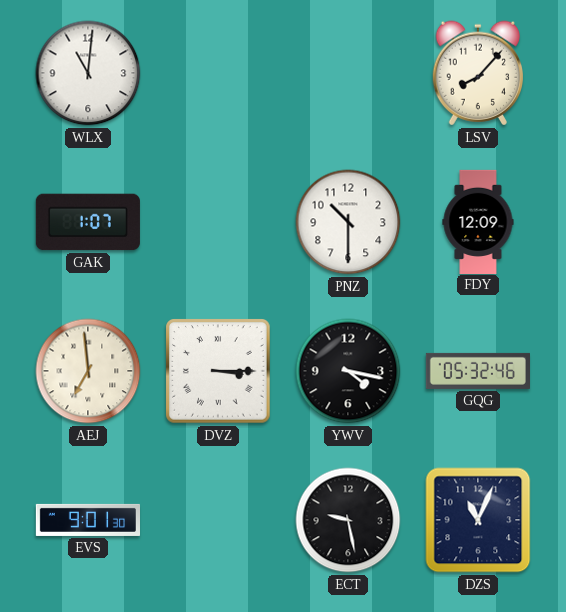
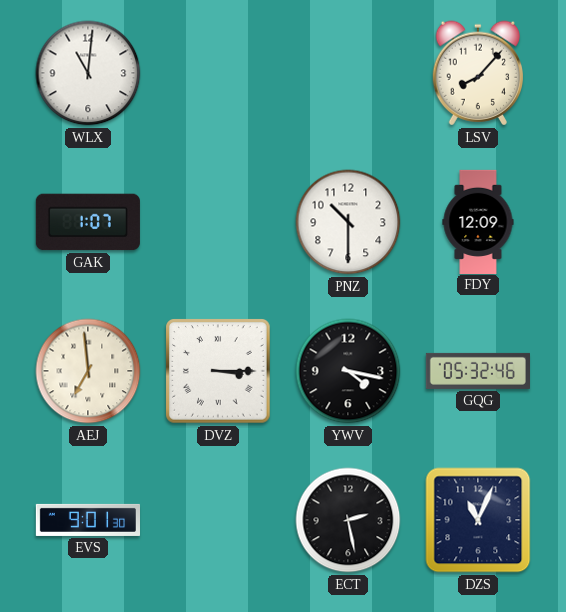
ECT: 9:28 -> 2:28 (348, 520)
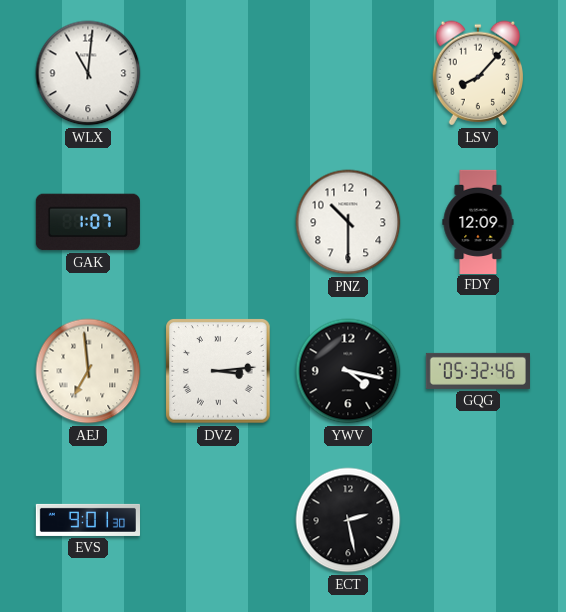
DVZ: 3:15 -> 3:14 (218, 371)
DZS: 11:04 -> none (478, 520)
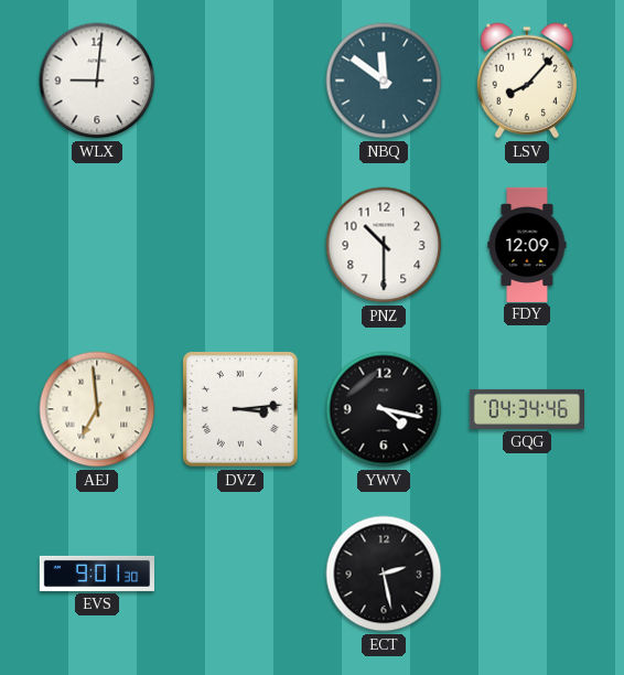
WLX: 11:01 -> 9:01 (97, 81)
NBQ: none -> 11:51 (384, 81)
GAK: 1:07 -> none (88, 222)
GQG: 05:32 -> 04:34 (526, 409)
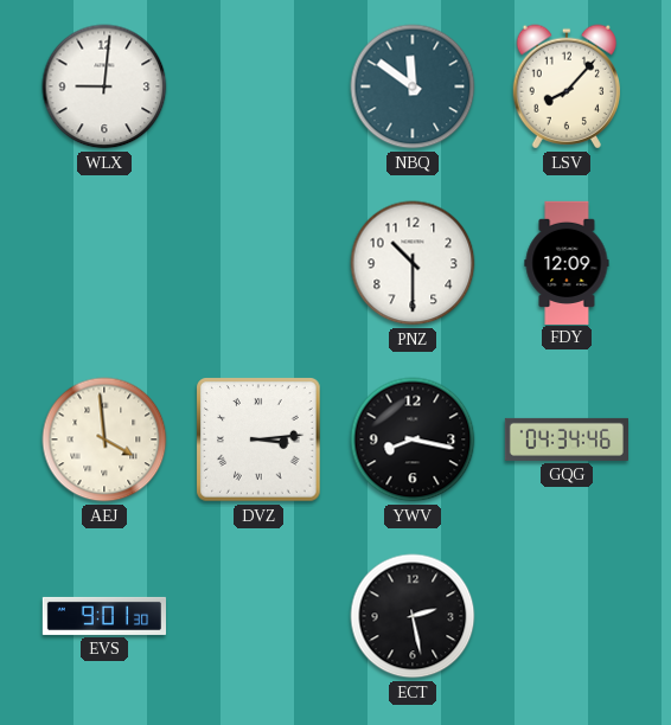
AEJ: 6:59 -> 3:59 (104, 440)
YWV: 4:17 -> 8:17 (413, 440)
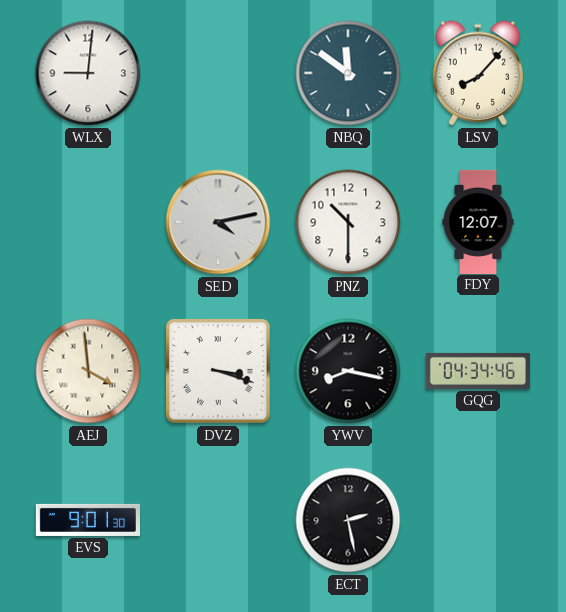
SED: none -> 4:13 (218, 222)
FDY: 12:09 -> 12:07 (478, 221)
DVZ: 3:14 -> 3:18 (218, 371)
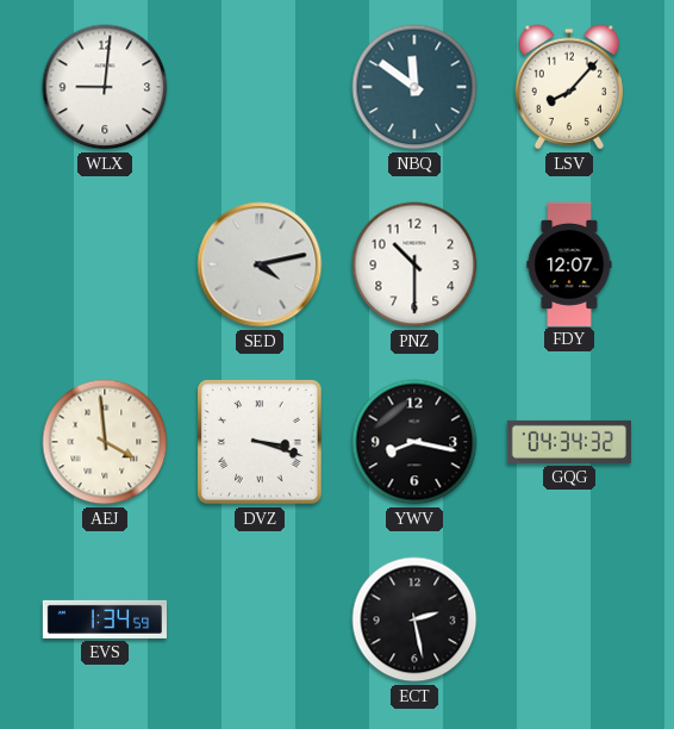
GQG: 04:34:46 -> 04:34:32 (568, 442)
EVS: 9:01 -> 1:34 (104, 619)
